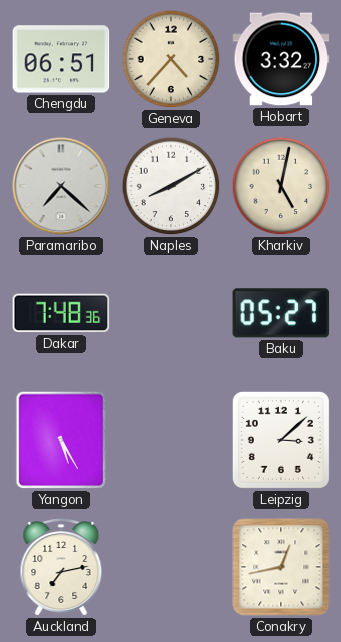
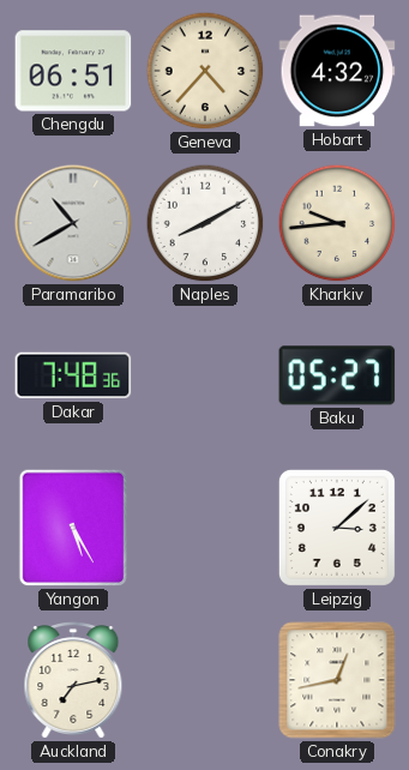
Hobart: 3:32 -> 4:32 (337, 71)
Paramaribo: 7:22 -> 10:40 (73, 223)
Kharkiv: 5:02 -> 9:44 (337, 223)
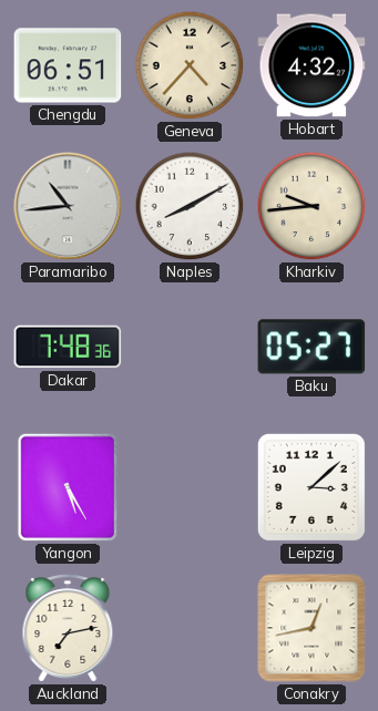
Paramaribo: 10:40 -> 10:44 (68, 206)
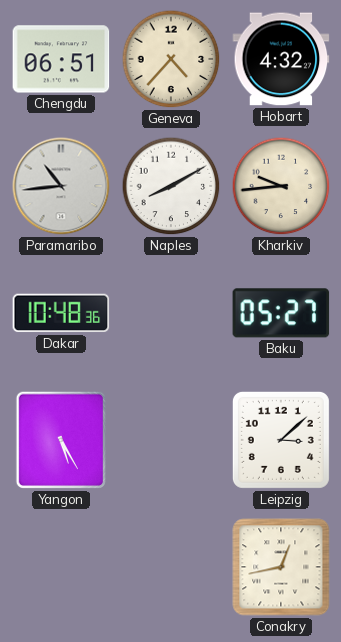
Dakar: 7:48 -> 10:48 (61, 313)
Auckland: 7:13 -> none (68, 628)
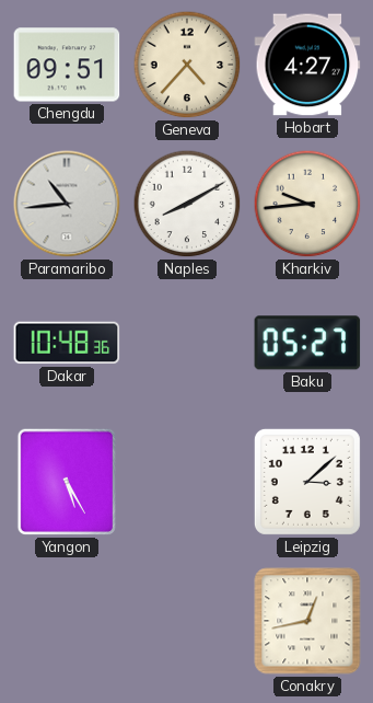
Chengdu: 06:51 -> 09:51 (67, 65)
Hobart: 4:32 -> 4:27 (307, 65)
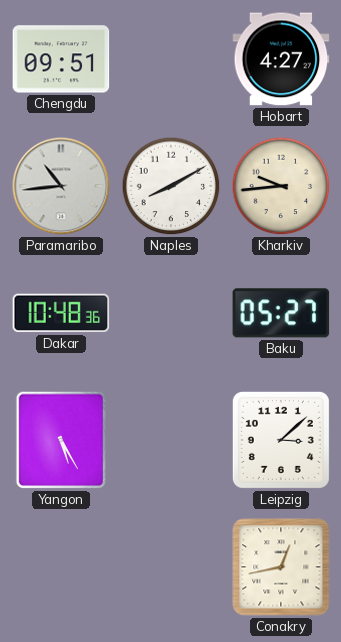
Geneva: 4:37 -> none (187, 65)
